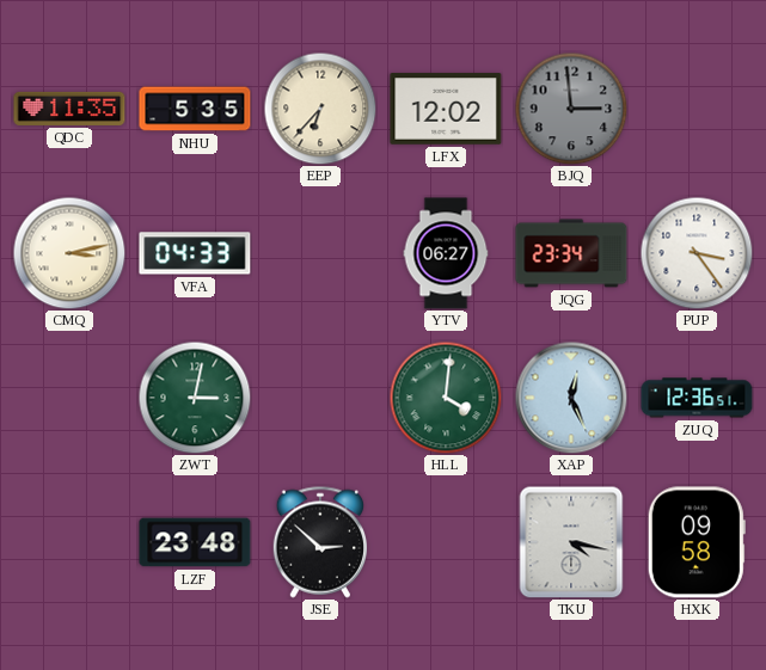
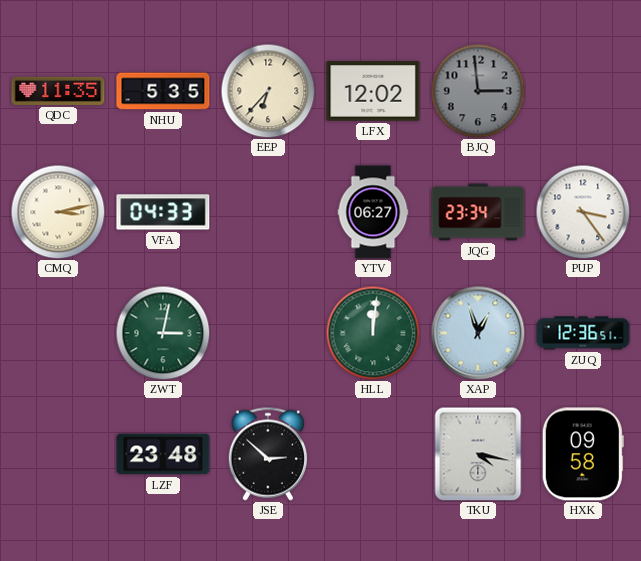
HLL: 4:01 -> 12:01 (373, 333)
XAP: 12:26 -> 12:57 (478, 333)
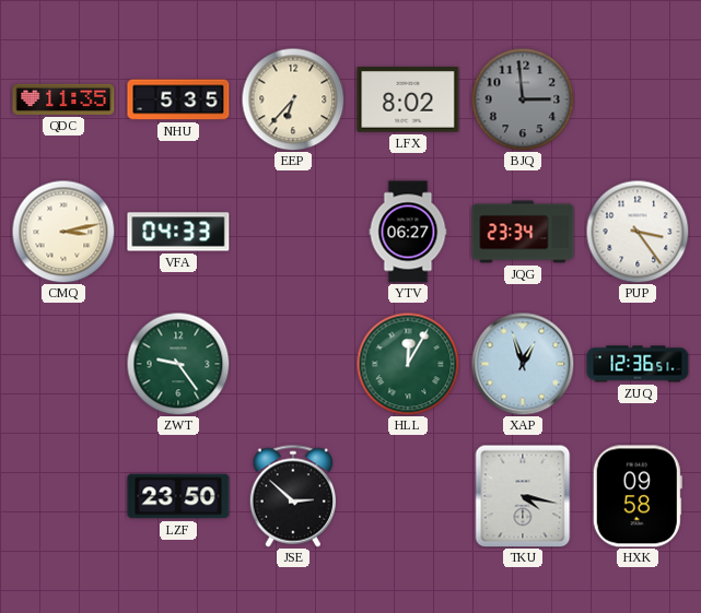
LFX: 12:02 -> 8:02 (408, 99)
ZWT: 3:02 -> 9:24 (178, 364)
HLL: 12:01 -> 12:05 (408, 364)
LZF: 23:48 -> 23:50 (178, 496)
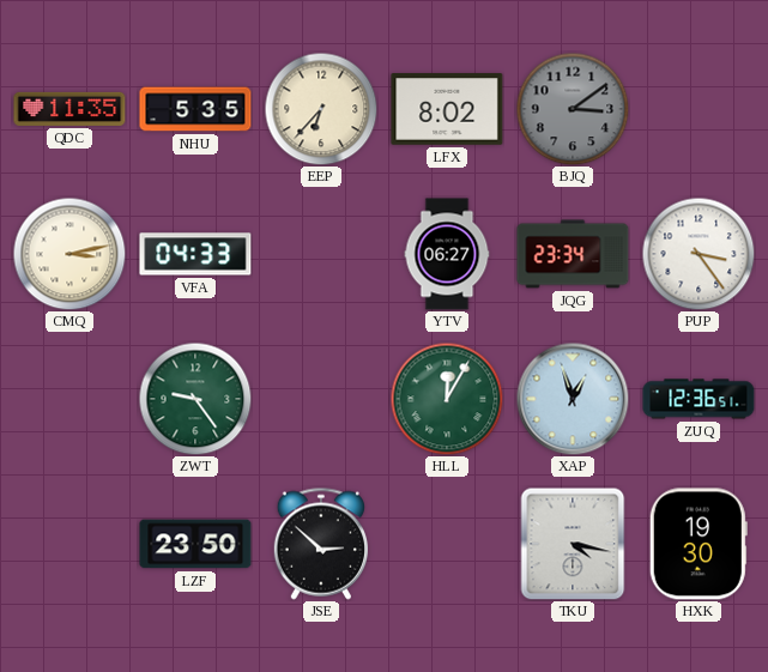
BJQ: 2:59 -> 3:09 (573, 109)
HXK: 09:58 -> 19:30 (699, 544)
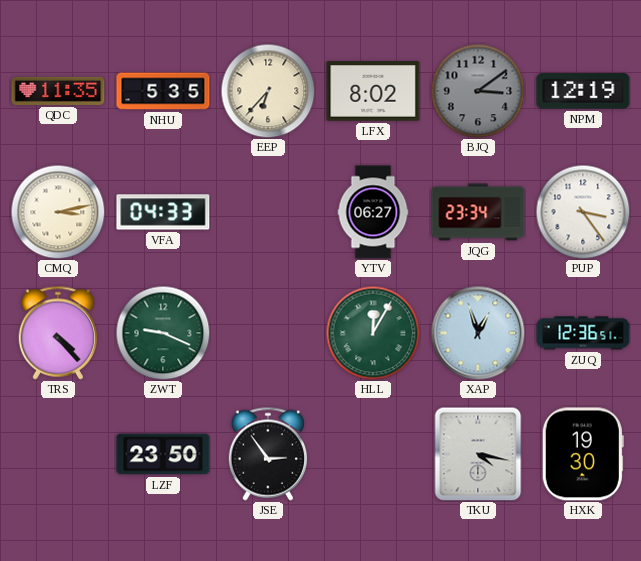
NPM: none -> 12:19 (583, 91)
TRS: none -> 4:23 (57, 333)
ZWT: 9:24 -> 9:19 (163, 333)
JSE: 2:52 -> 2:54 (267, 454)
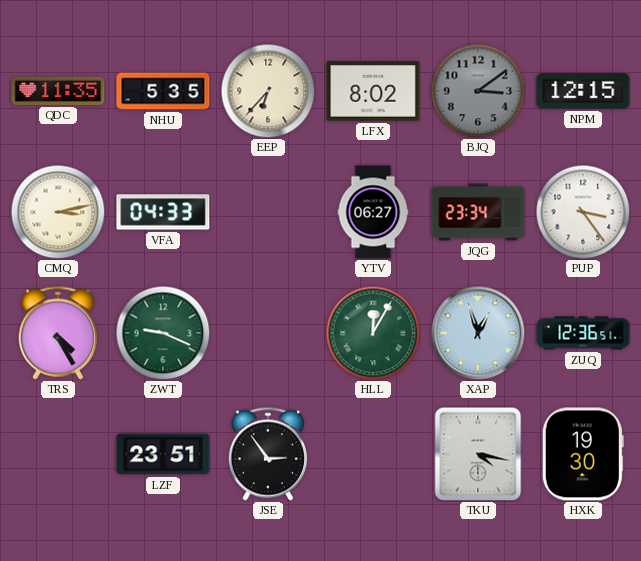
NPM: 12:19 -> 12:15 (583, 91)
TRS: 4:23 -> 4:25 (57, 333)
LZF: 23:50 -> 23:51 (163, 454)
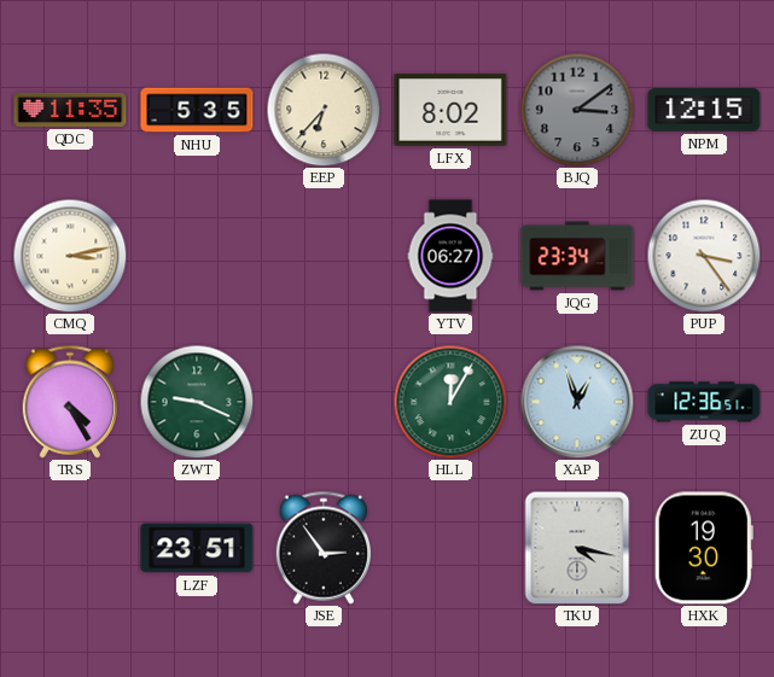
VFA: 04:33 -> none (163, 212)
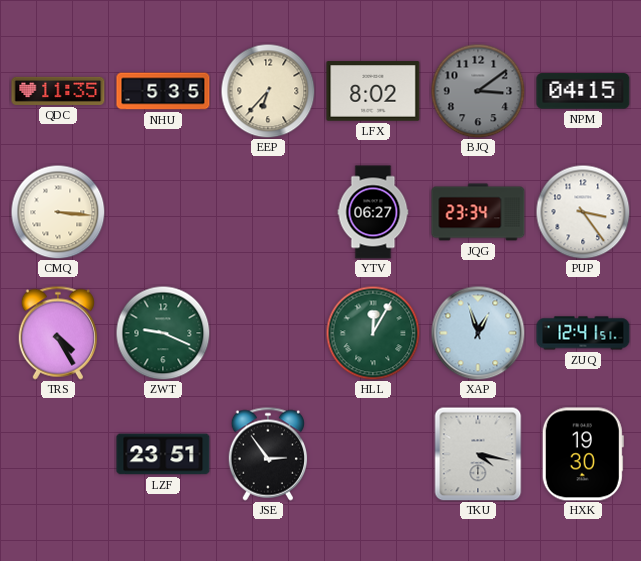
NPM: 12:15 -> 04:15 (583, 91)
CMQ: 3:13 -> 3:16 (58, 212)
ZUQ: 12:36 -> 12:41 (583, 333)
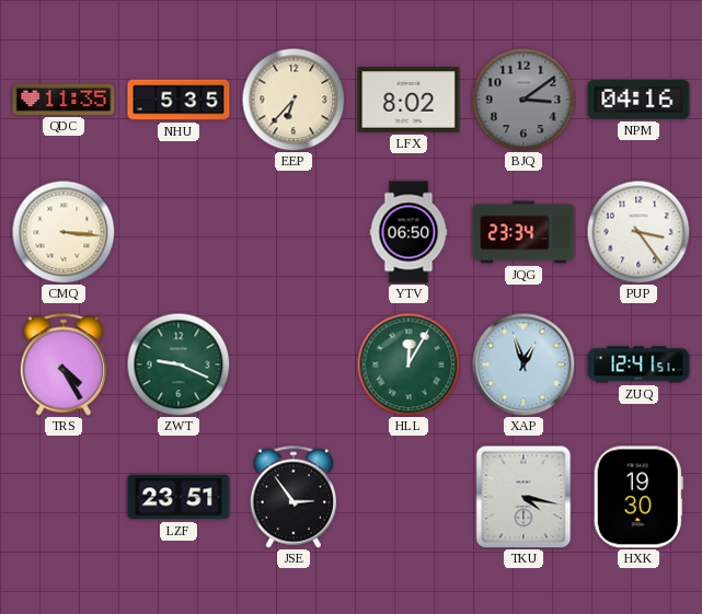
NPM: 04:15 -> 04:16 (638, 100)
YTV: 06:27 -> 06:50 (408, 232)
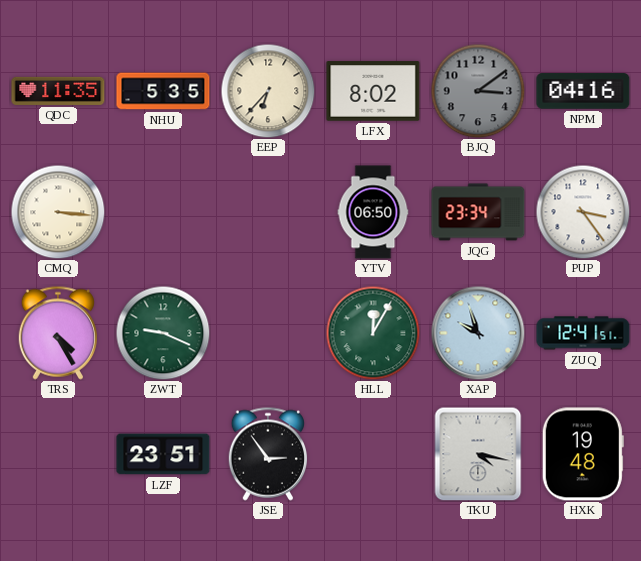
XAP: 12:57 -> 9:57 (478, 333)
HXK: 19:30 -> 19:48 (583, 454)
